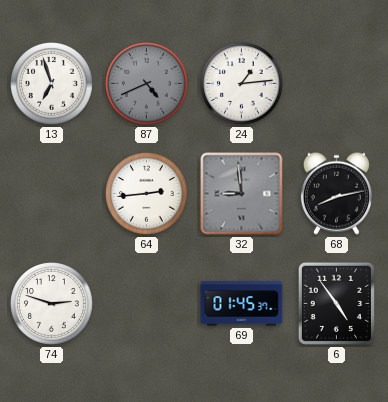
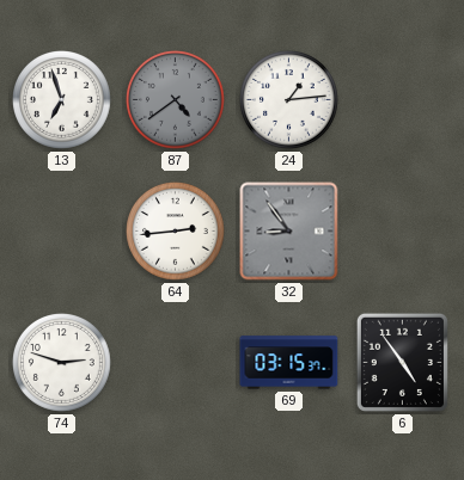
87: 4:41 -> 4:39 (176, 100)
32: 8:59 -> 8:54 (289, 232)
68: 8:13 -> none (336, 193)
69: 01:45 -> 03:15 (289, 363)
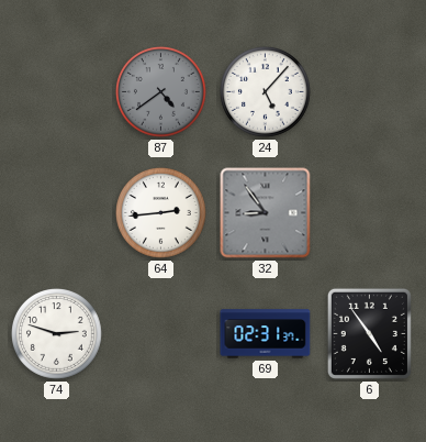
13: 6:57 -> none (62, 100)
24: 1:14 -> 5:07 (266, 92)
69: 03:15 -> 02:31 (266, 334)
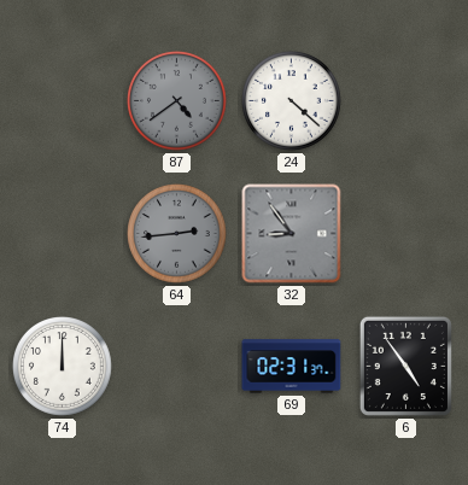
24: 5:07 -> 4:22 (292, 101)
64 dial: white -> grey (177, 234)
74: 2:48 -> 12:00 (63, 367)
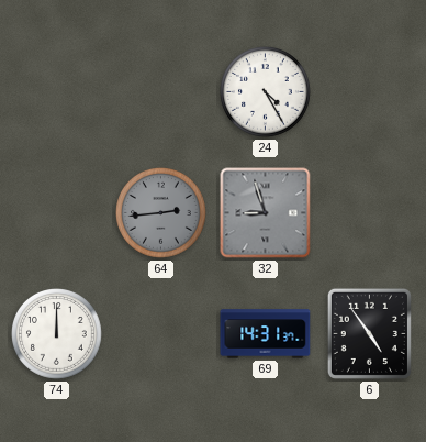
87: 4:39 -> none (177, 101)
24: 4:22 -> 4:25 (266, 92)
32: 8:54 -> 8:57 (266, 213)
69: 02:31 -> 14:31 (266, 334)
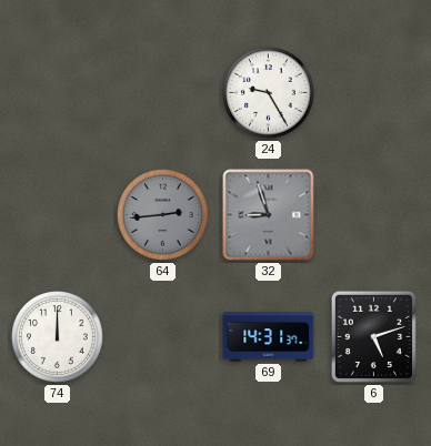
24: 4:25 -> 9:25 (269, 93)
6: 4:54 -> 5:12 (373, 336)
